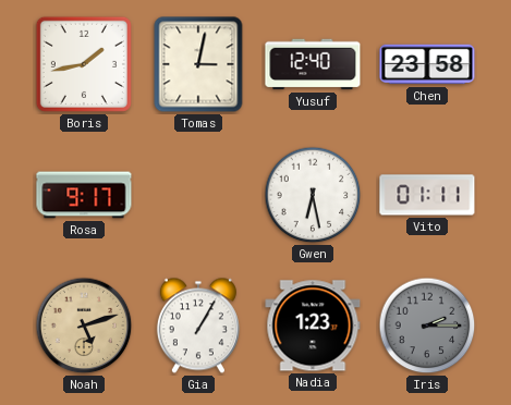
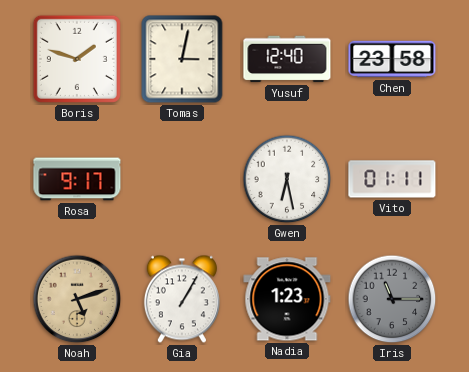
Boris: 1:43 -> 1:48 (77, 59)
Iris: 2:15 -> 11:15 (392, 299)
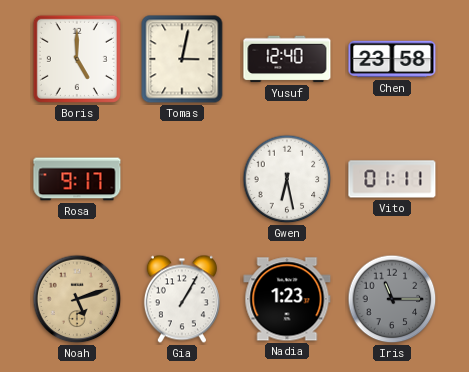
Boris: 1:48 -> 5:00 (77, 59)
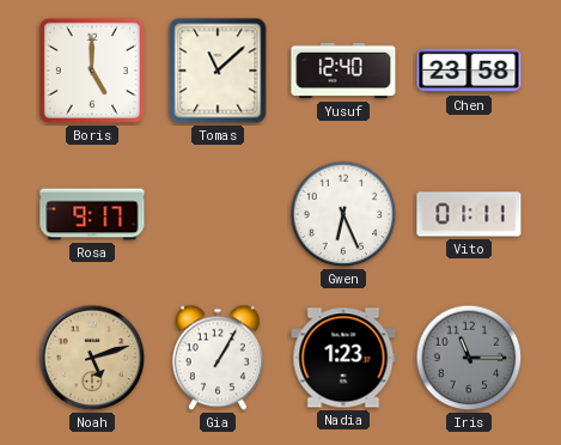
Tomas: 3:02 -> 11:08 (218, 71)
Gwen: 6:28 -> 6:26 (343, 214)
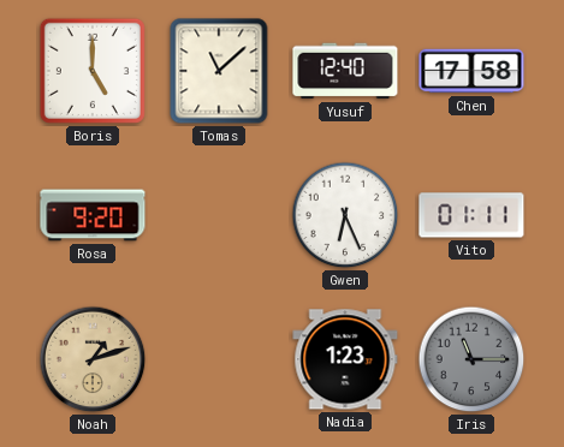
Chen: 23:58 -> 17:58 (471, 71)
Rosa: 9:17 -> 9:20 (93, 215)
Noah: 5:12 -> 1:12 (93, 359)
Gia: 1:05 -> none (218, 358)
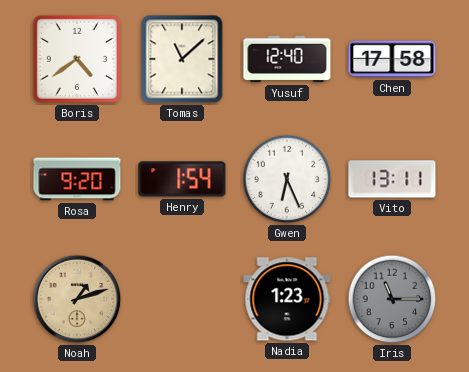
Boris: 5:00 -> 4:39 (77, 59)
Henry: none -> 1:54 (182, 179)
Vito: 01:11 -> 13:11 (392, 179)
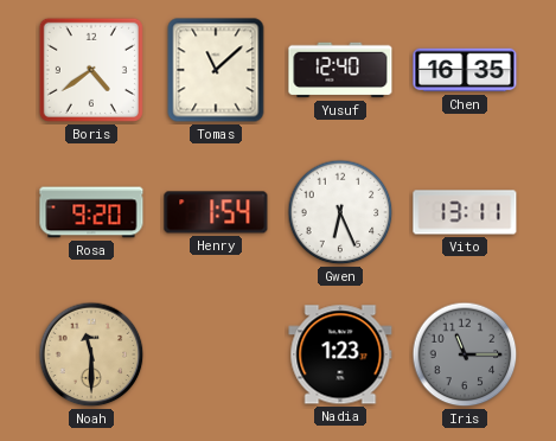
Chen: 17:58 -> 16:35 (465, 70)
Noah: 1:12 -> 11:30 (91, 354)
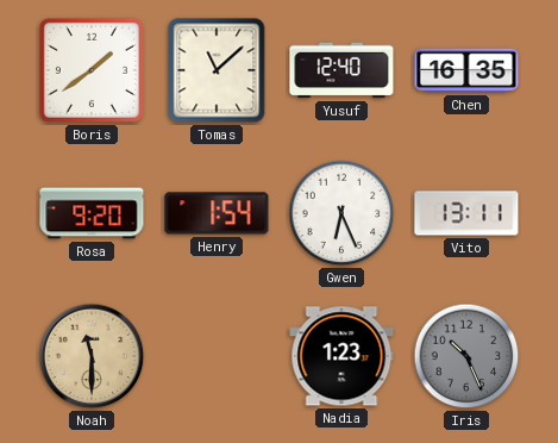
Boris: 4:39 -> 1:39 (92, 70)
Iris: 11:15 -> 10:26 (466, 356)
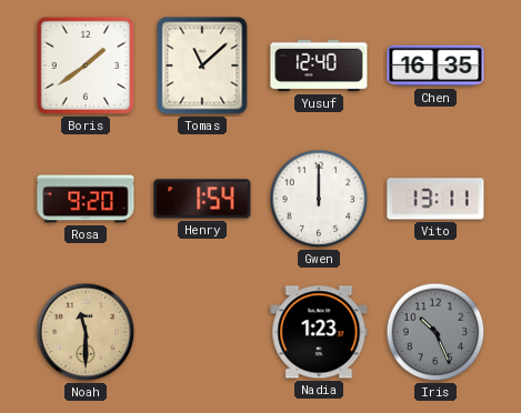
Gwen: 6:26 -> 12:00 (319, 199)
